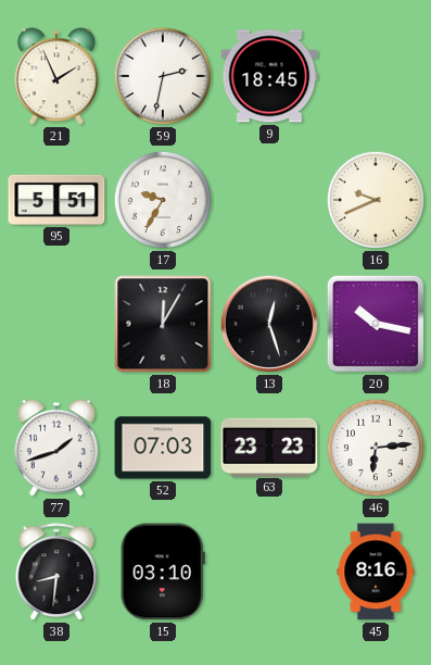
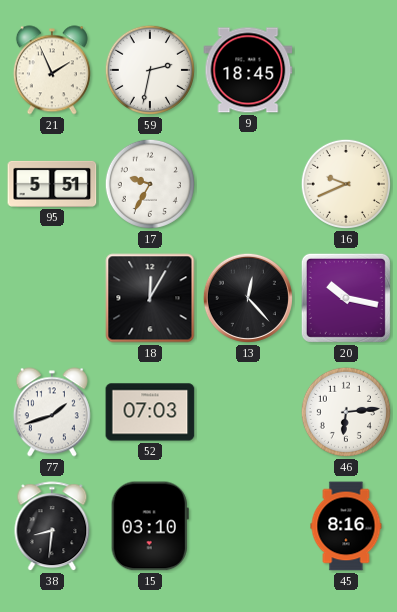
13: 12:27 -> 12:23 (248, 298)
63: 23:23 -> none (269, 447)
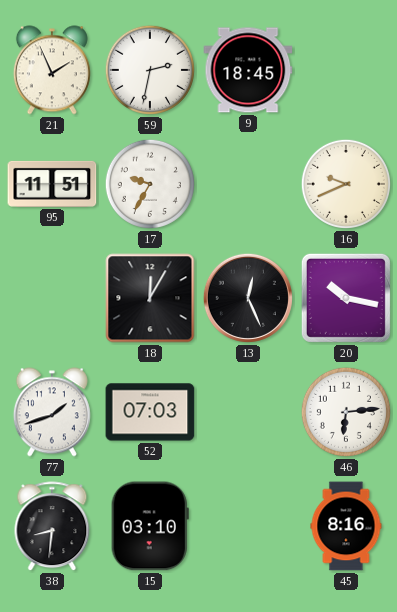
95: 5:51 -> 11:51 (52, 184)
13: 12:23 -> 12:26 (248, 298)
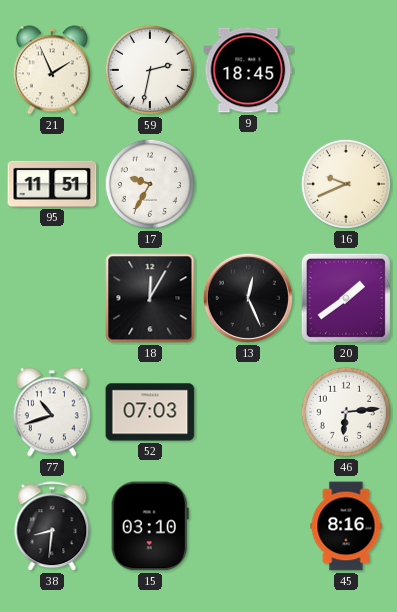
20: 10:17 -> 1:39 (346, 298)
77: 1:42 -> 10:42 (52, 412)
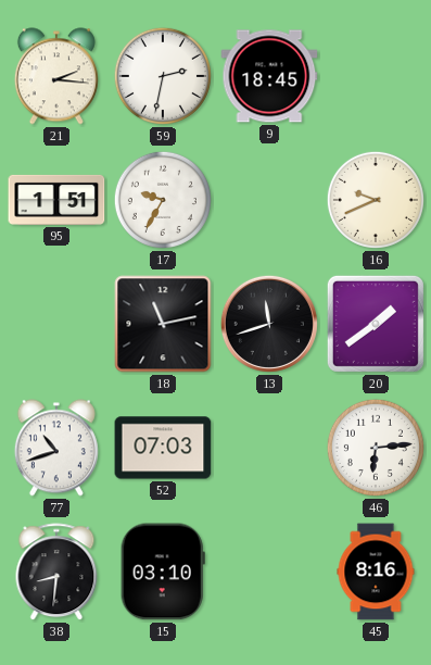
21: 1:56 -> 2:16 (56, 76)
95: 11:51 -> 1:51 (56, 200)
18: 12:05 -> 11:13 (163, 324)
13: 12:26 -> 11:42 (269, 324)
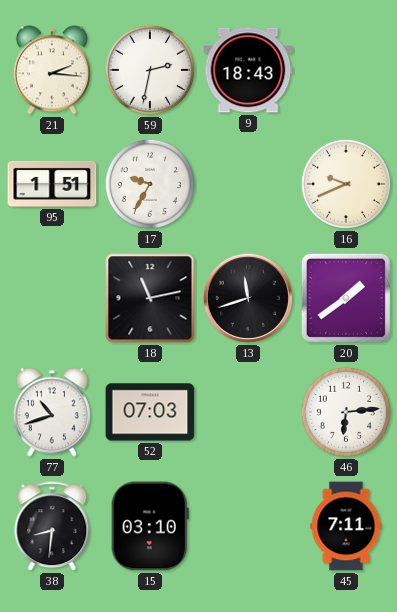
9: 18:45 -> 18:43 (248, 70)
45: 8:16 -> 7:11 (346, 526)
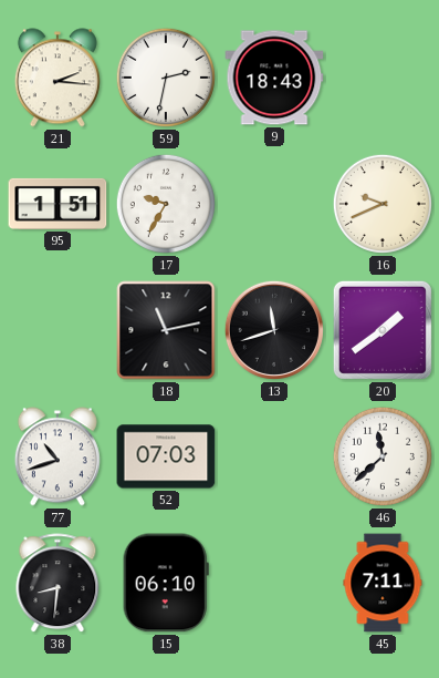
46: 6:14 -> 11:38 (383, 456)
15: 03:10 -> 06:10 (166, 583)
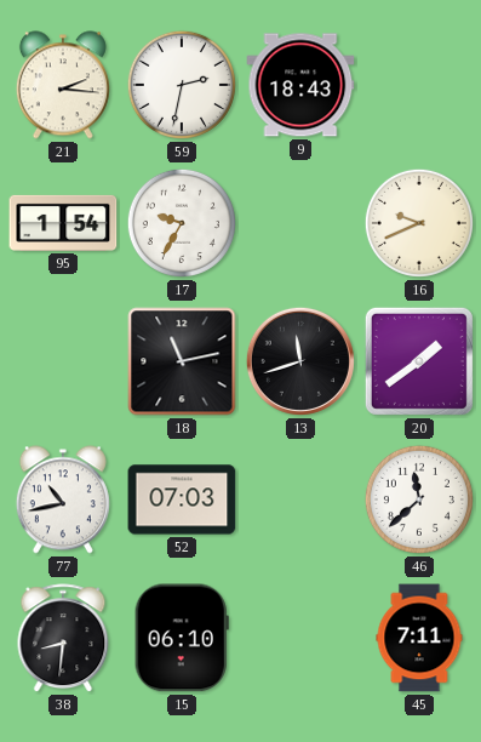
95: 1:51 -> 1:54 (63, 223)
77: 10:42 -> 10:43 (63, 500)
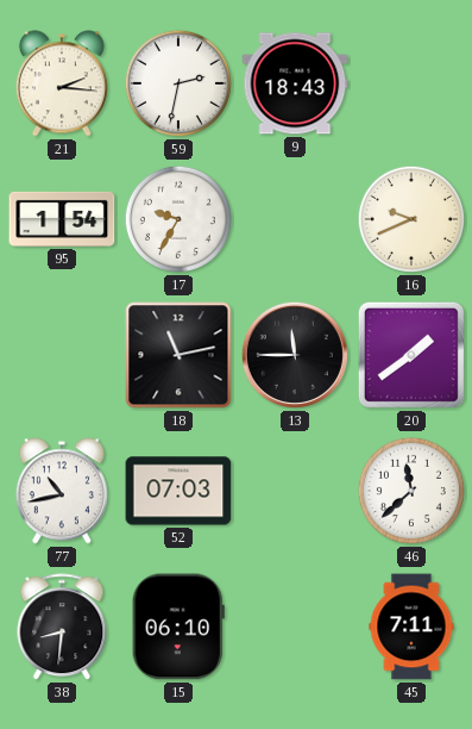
13: 11:42 -> 11:45 (295, 355)
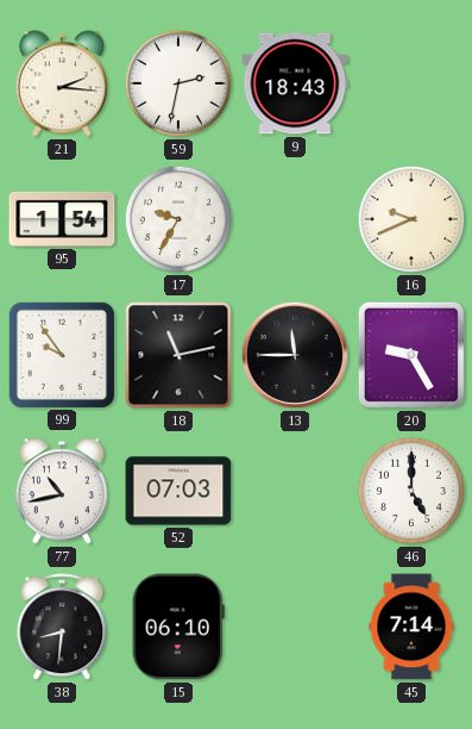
99: none -> 9:54 (61, 354)
20: 1:39 -> 9:25 (411, 355)
46: 11:38 -> 5:00 (411, 491)
45: 7:11 -> 7:14 (411, 627)
